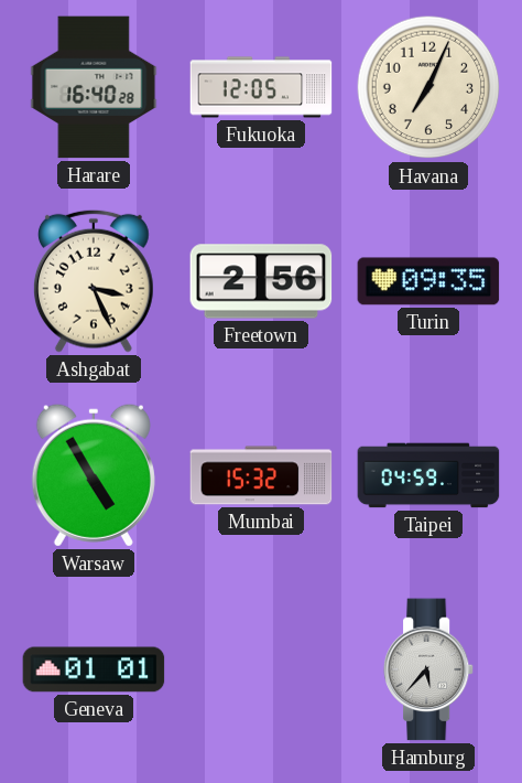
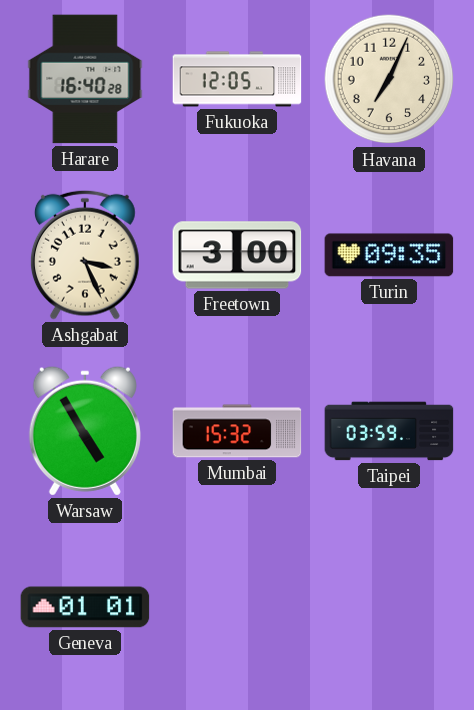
Freetown: 2:56 -> 3:00 (237, 255)
Taipei: 04:59 -> 03:59 (389, 431)
Hamburg: 5:37 -> none (428, 669)
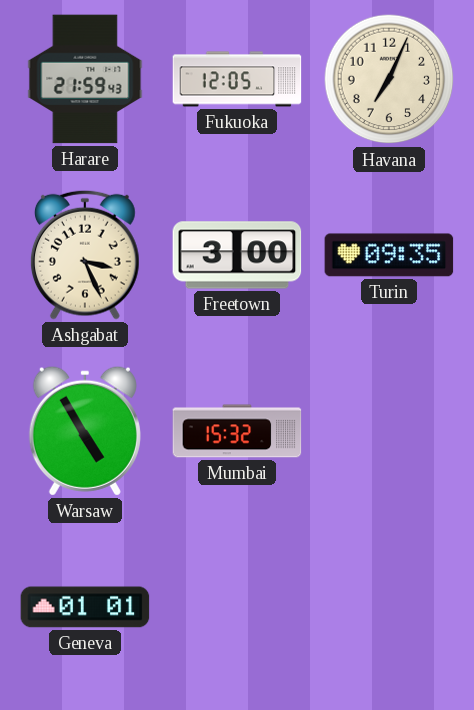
Harare: 16:40 -> 21:59 (85, 79)
Taipei: 03:59 -> none (389, 431)
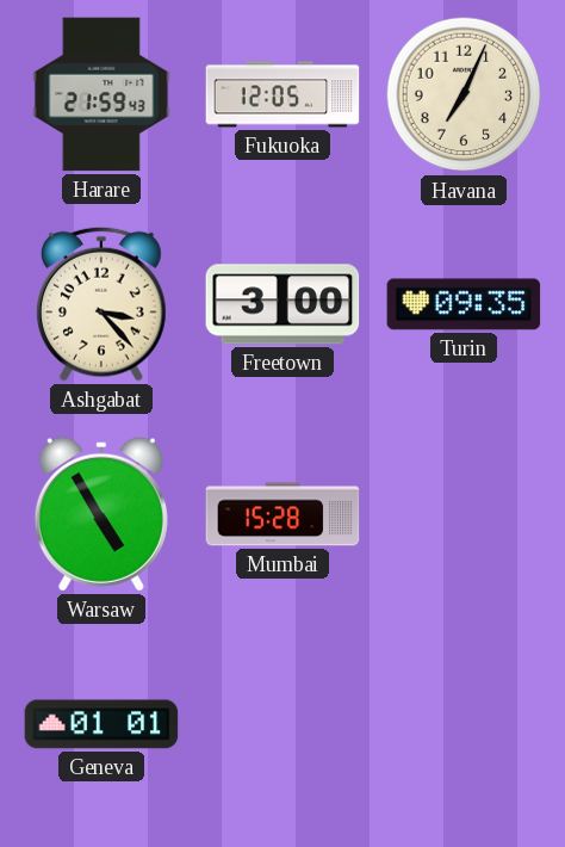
Ashgabat: 3:26 -> 3:23 (101, 304)
Mumbai: 15:32 -> 15:28 (282, 514)
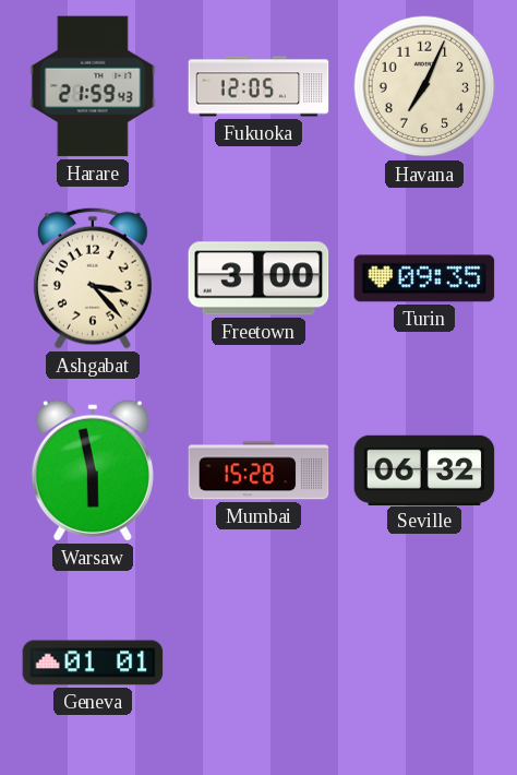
Warsaw: 4:55 -> 5:58 (93, 470)
Seville: none -> 06:32 (424, 469)
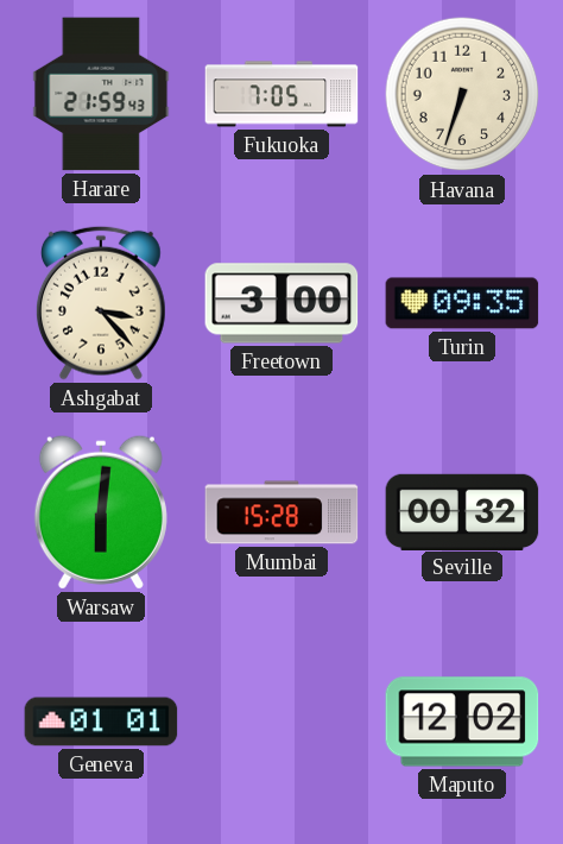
Fukuoka: 12:05 -> 7:05 (281, 94)
Havana: 7:04 -> 6:33 (462, 94)
Warsaw: 5:58 -> 6:01 (101, 512)
Seville: 06:32 -> 00:32 (462, 511)
Maputo: none -> 12:02 (462, 722)
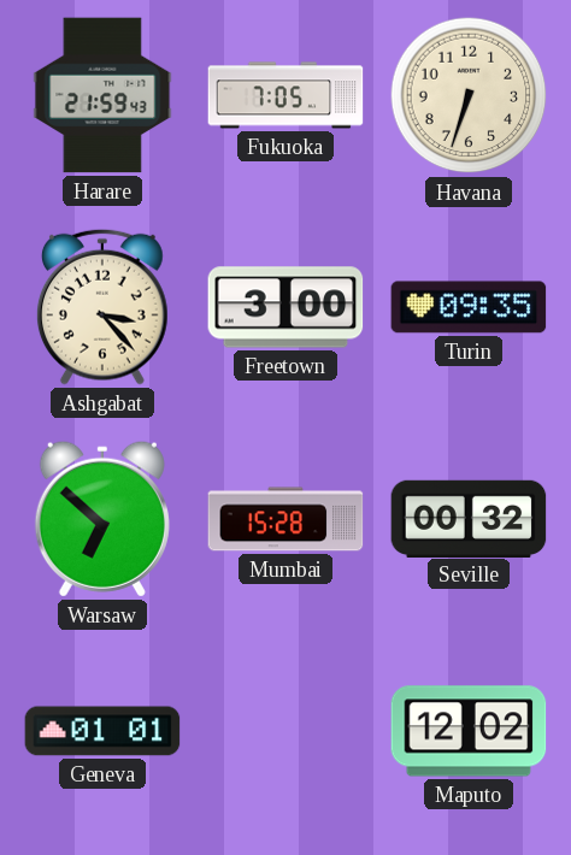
Warsaw: 6:01 -> 6:52 (102, 519)
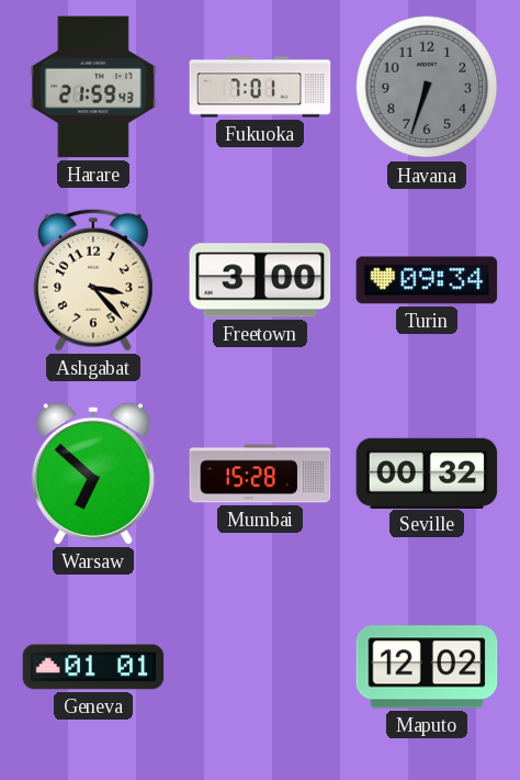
Fukuoka: 7:05 -> 7:01 (260, 87)
Havana dial: cream -> grey (427, 87)
Turin: 09:35 -> 09:34 (427, 280)
